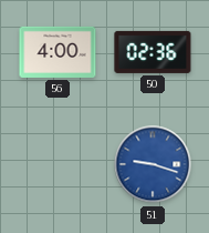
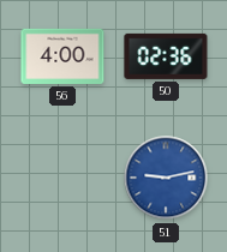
51: 9:18 -> 9:13 (166, 178)
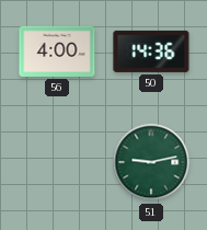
50: 02:36 -> 14:36 (151, 51)
51 dial: blue -> green (151, 162)
